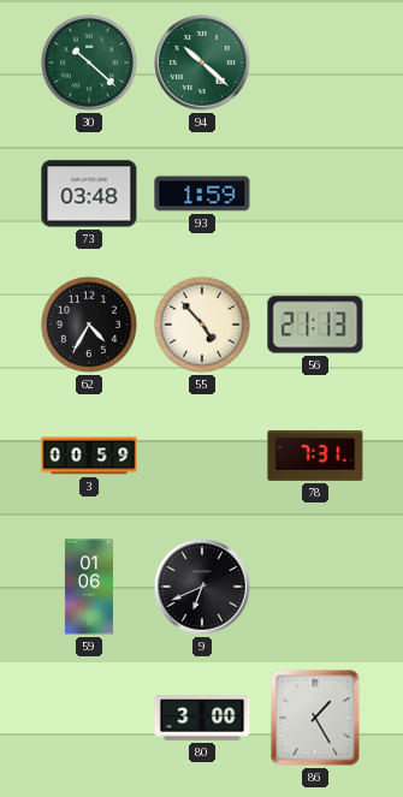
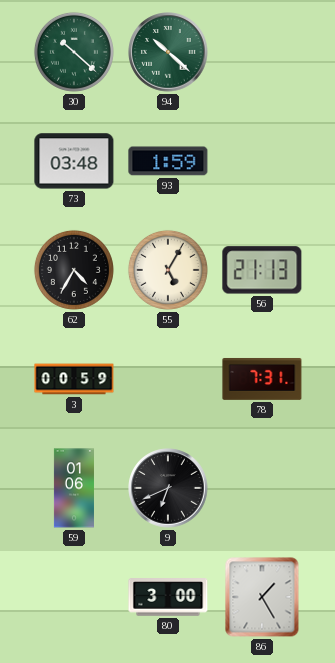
55: 4:53 -> 5:05 (168, 270)
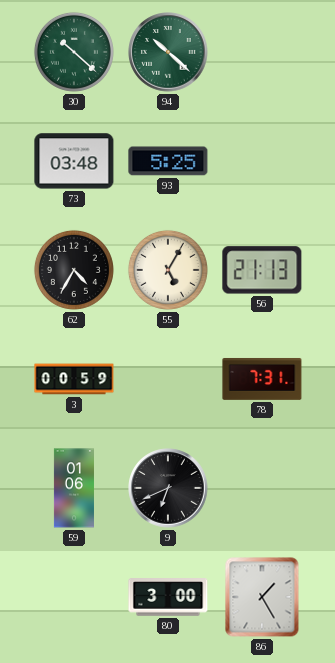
93: 1:59 -> 5:25 (168, 161)
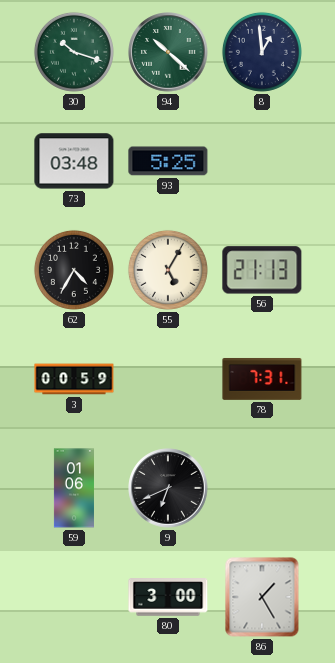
30: 10:22 -> 10:18 (74, 52)
8: none -> 12:59 (262, 52)
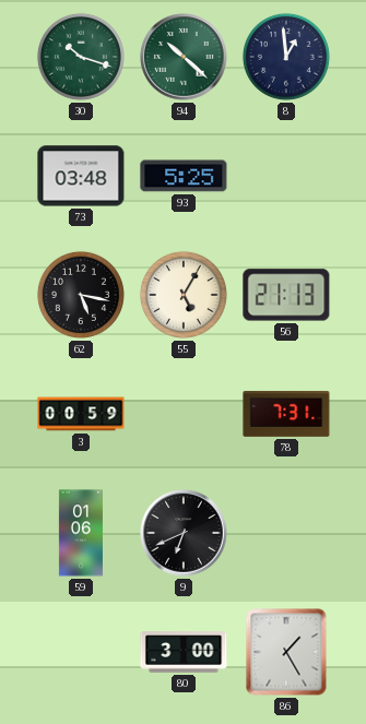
62: 4:35 -> 5:17 (81, 295)
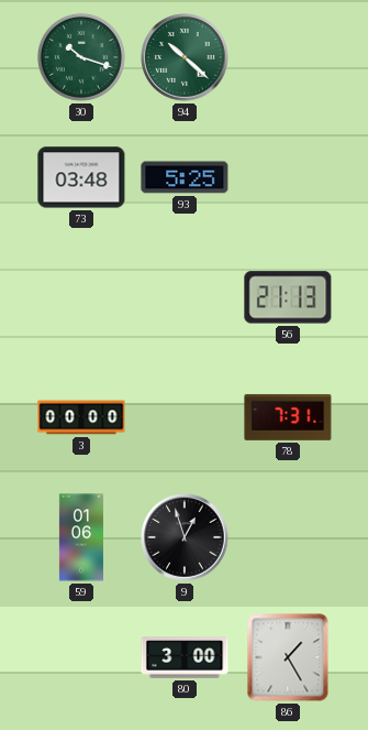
8: 12:59 -> none (286, 57)
62: 5:17 -> none (81, 295)
55: 5:05 -> none (184, 295)
3: 00:59 -> 00:00 (81, 417)
9: 6:41 -> 12:57 (185, 537)
